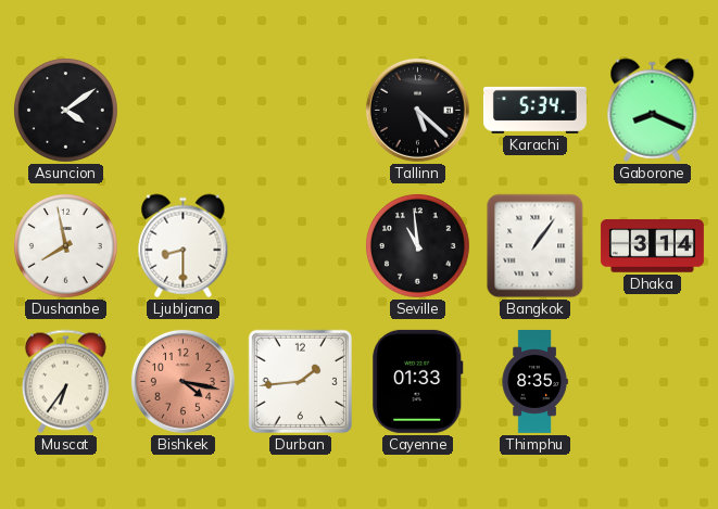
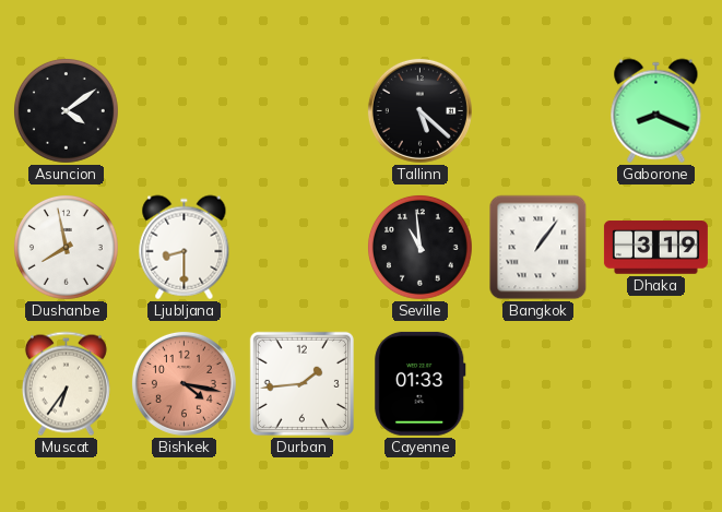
Karachi: 5:34 -> none (534, 110)
Dhaka: 3:14 -> 3:19 (655, 248)
Thimphu: 8:35 -> none (534, 381)
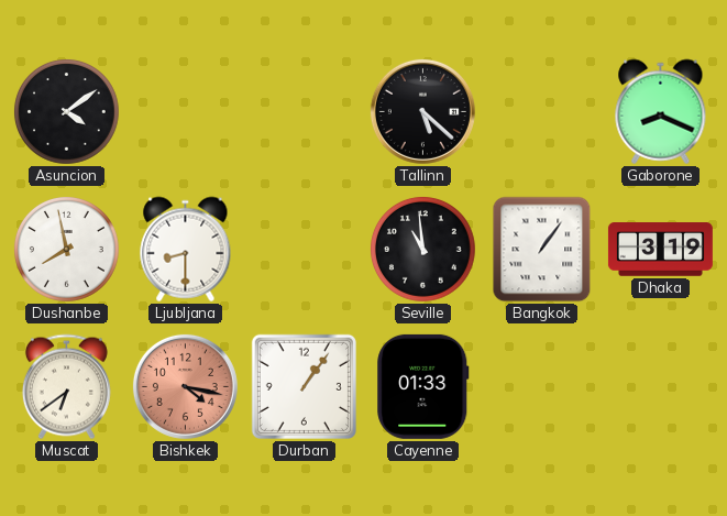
Muscat: 6:36 -> 6:39 (66, 387)
Durban: 1:44 -> 1:06 (304, 386)
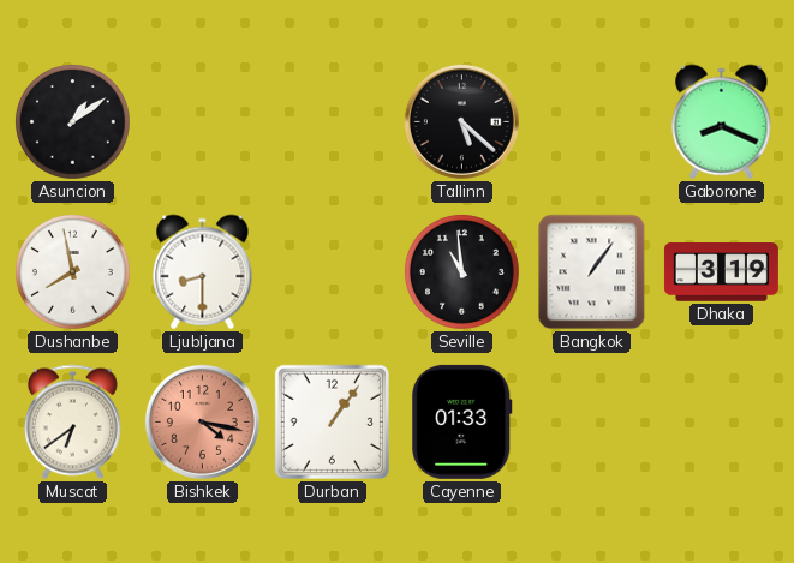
Asuncion: 4:09 -> 1:09 (73, 122)
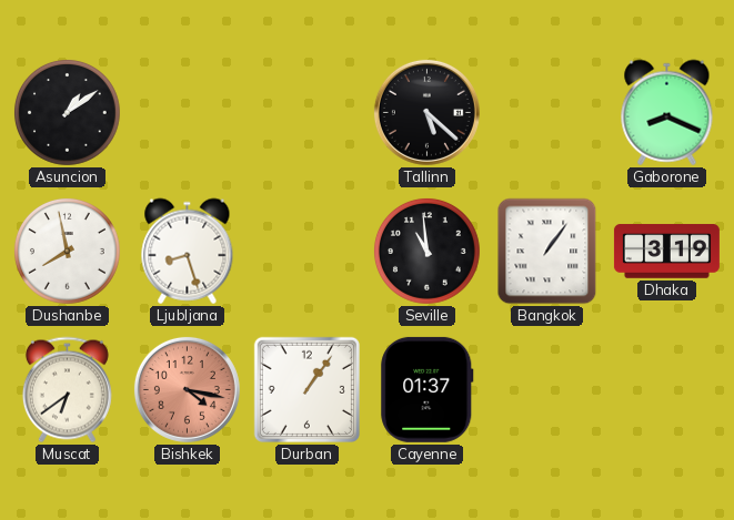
Ljubljana: 8:30 -> 8:27 (188, 252)
Cayenne: 01:33 -> 01:37 (428, 389)
